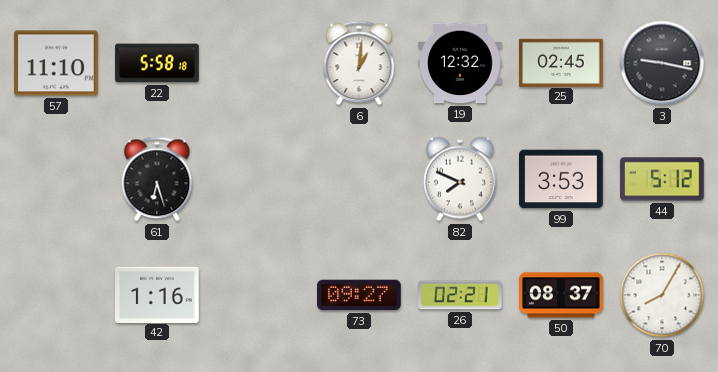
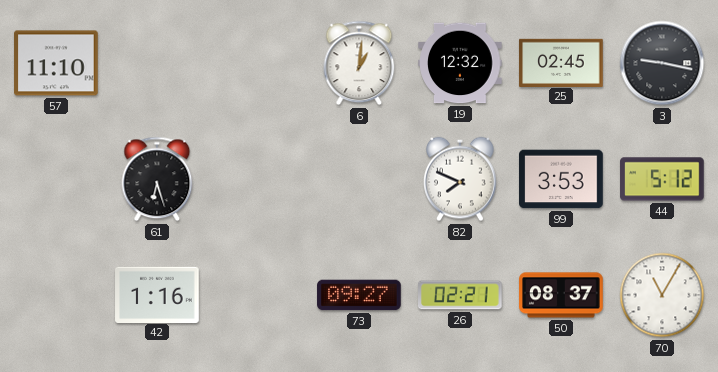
22: 5:58 -> none (157, 63)
70: 8:05 -> 11:05 (662, 295)
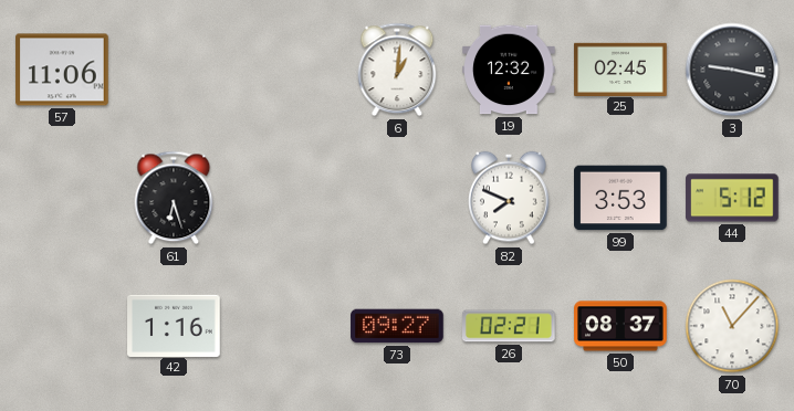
57: 11:10 -> 11:06 (62, 70)
70: 11:05 -> 11:07 (732, 326)
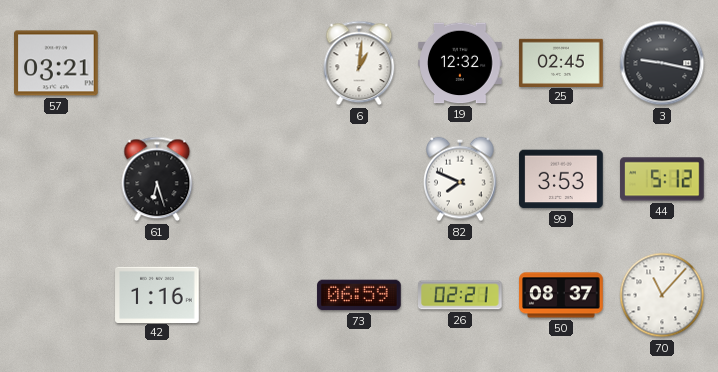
57: 11:06 -> 03:21 (56, 63)
73: 09:27 -> 06:59 (359, 295)
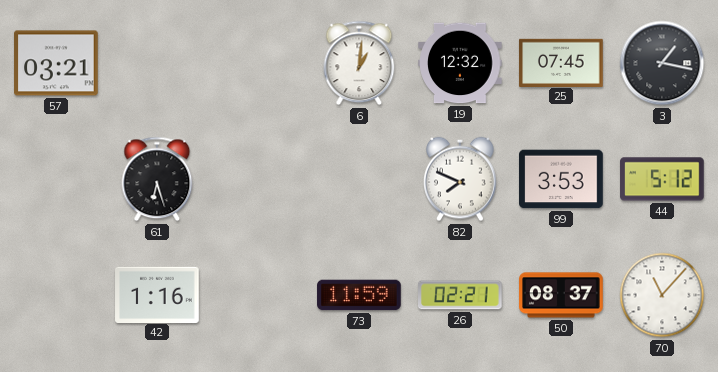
25: 02:45 -> 07:45 (561, 62)
3: 9:17 -> 1:17 (662, 63)
73: 06:59 -> 11:59 (359, 295)
